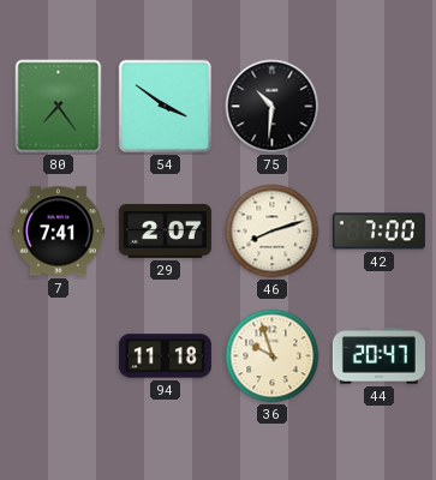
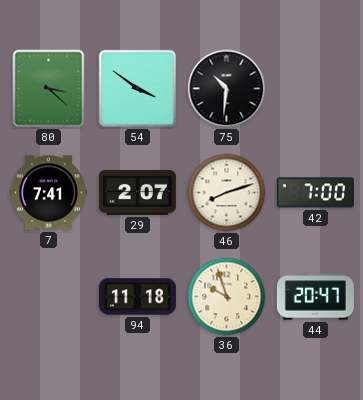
80: 7:24 -> 3:22 (49, 89)
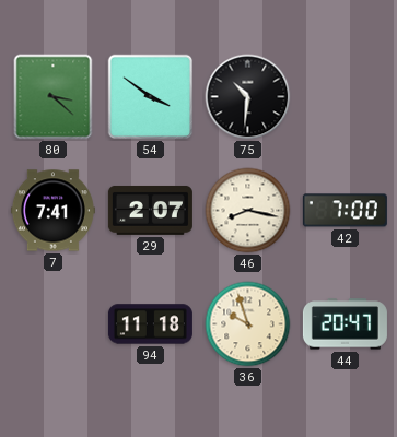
46: 8:12 -> 8:17 (248, 211)
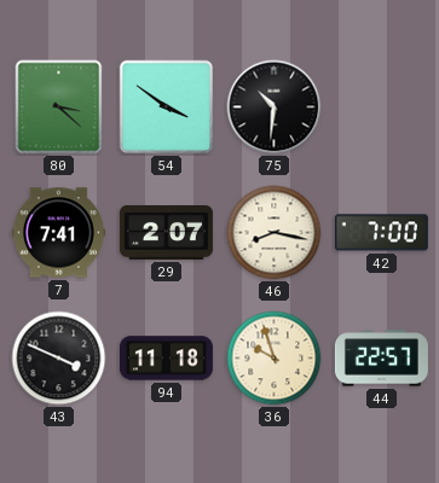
43: none -> 3:49 (59, 359)
44: 20:47 -> 22:57 (381, 359)
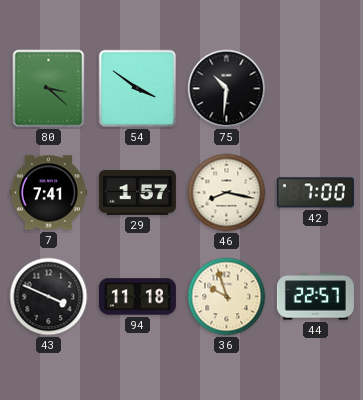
29: 2:07 -> 1:57 (137, 192)
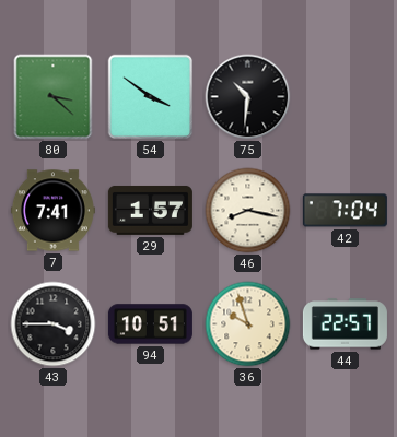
42: 7:00 -> 7:04 (345, 211)
43: 3:49 -> 3:45 (54, 324)
94: 11:18 -> 10:51 (150, 324)
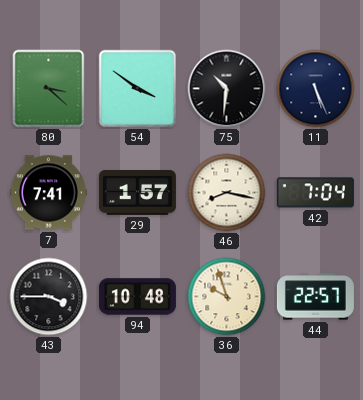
11: none -> 5:26 (316, 89)
94: 10:51 -> 10:48 (137, 297)
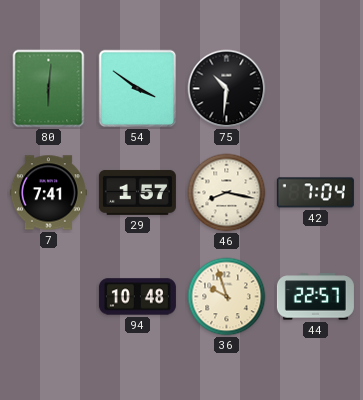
80: 3:22 -> 6:01 (49, 89)
11: 5:26 -> none (316, 89)
43: 3:45 -> none (49, 297)
